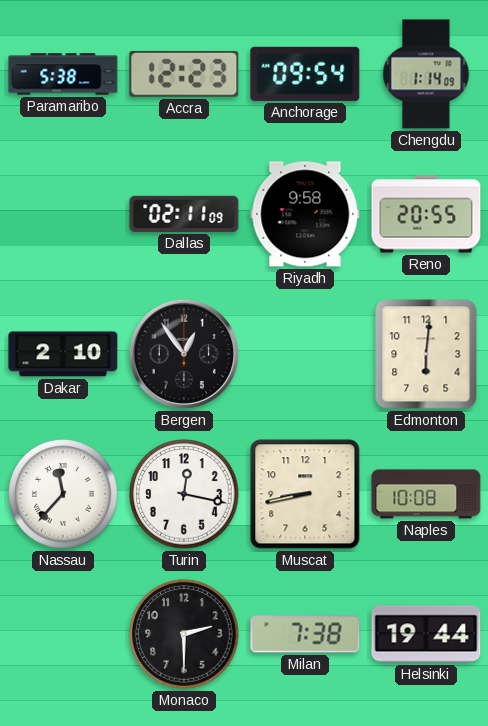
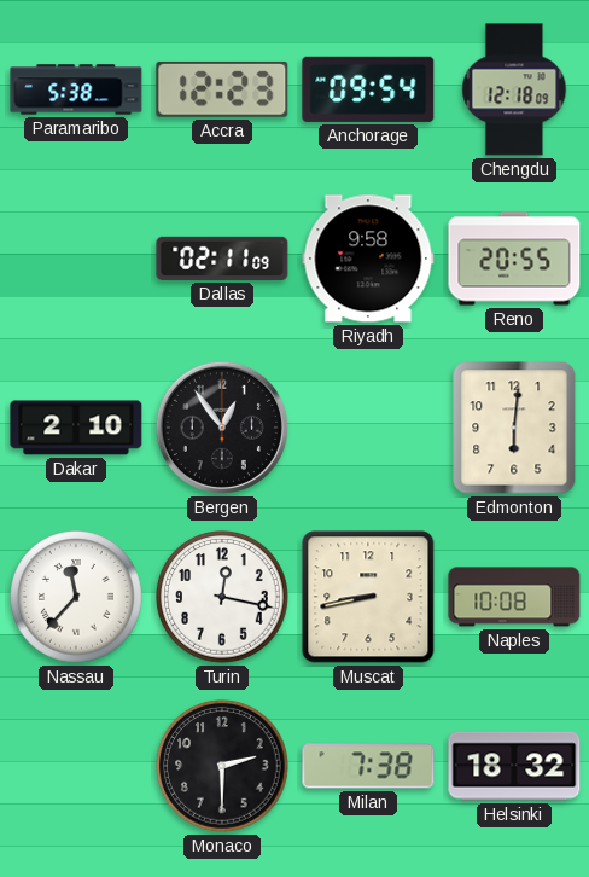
Chengdu: 1:14 -> 12:18 (514, 89)
Helsinki: 19:44 -> 18:32 (514, 766)
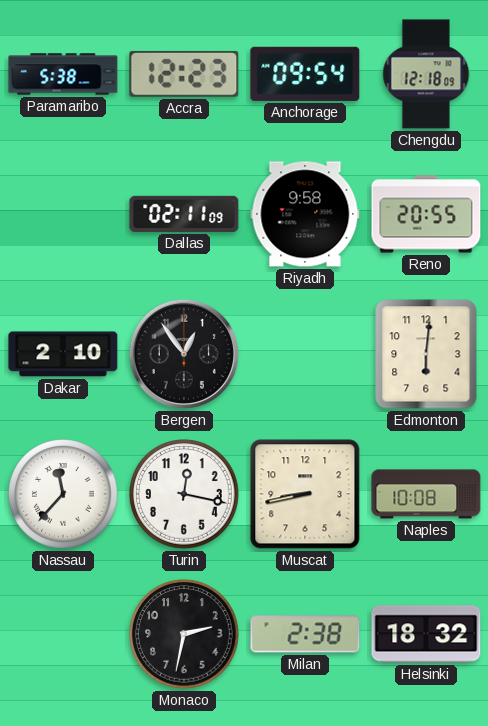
Monaco: 2:30 -> 2:32 (184, 634)
Milan: 7:38 -> 2:38 (305, 634)
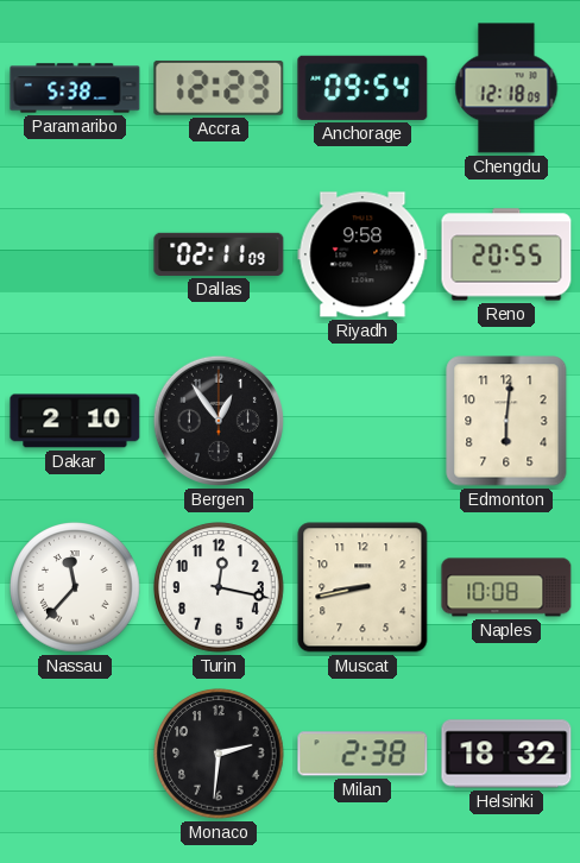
Monaco: 2:32 -> 2:31 (219, 754)
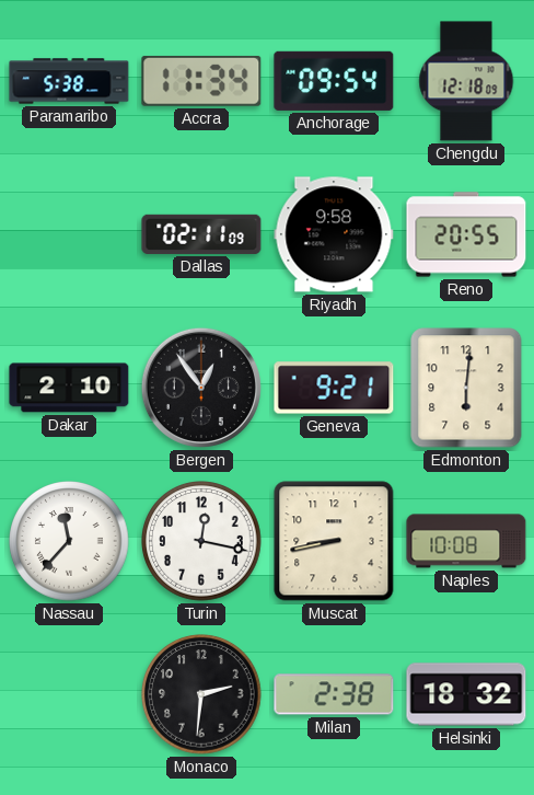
Accra: 12:23 -> 11:34 (201, 81)
Geneva: none -> 9:21 (334, 388)
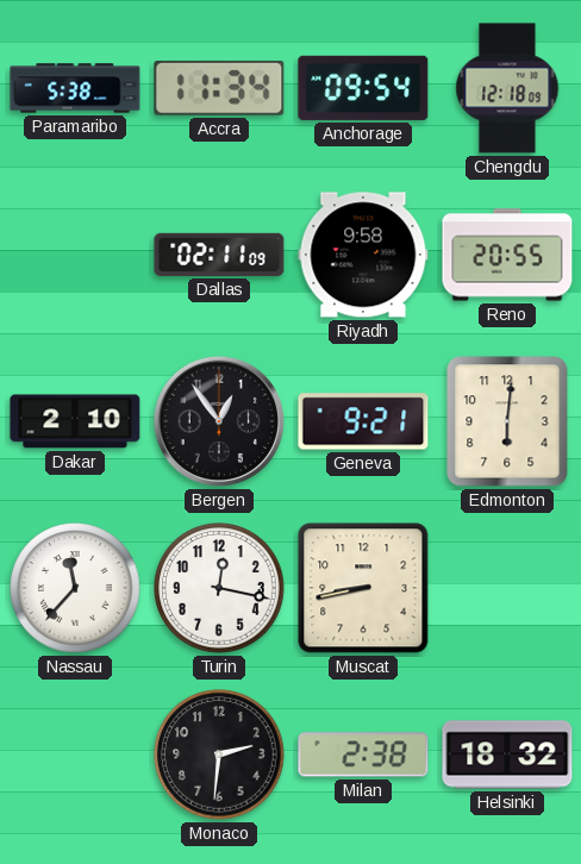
Naples: 10:08 -> none (466, 541)
